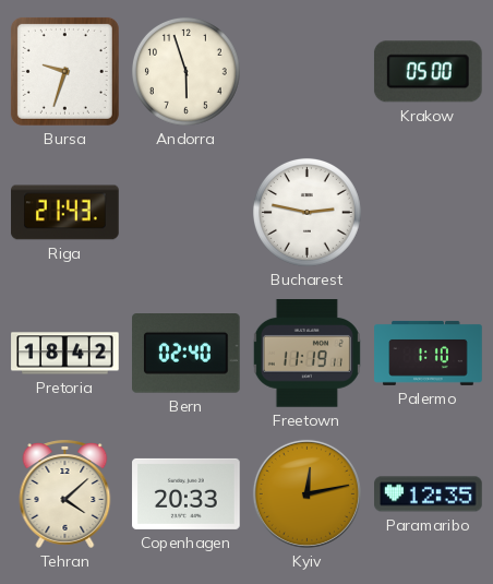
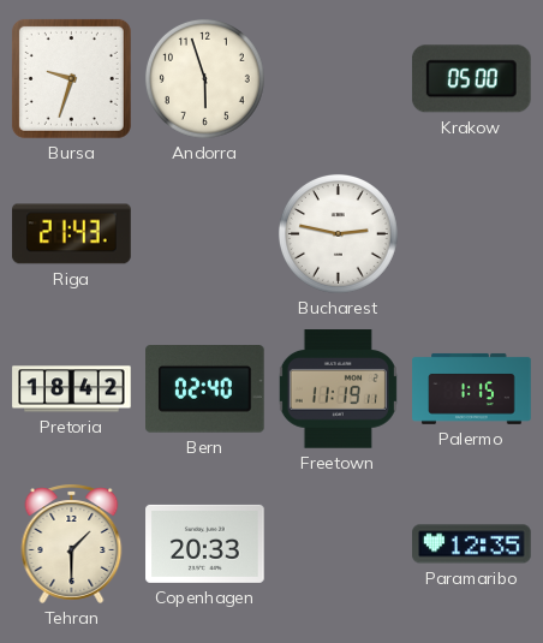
Palermo: 1:10 -> 1:15 (472, 388)
Tehran: 4:08 -> 1:30 (72, 543)
Kyiv: 12:13 -> none (306, 493)
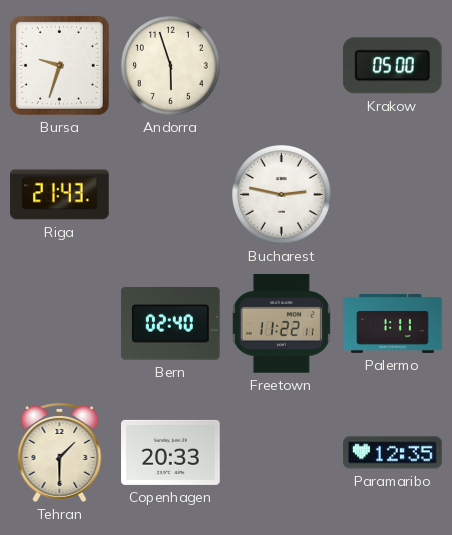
Pretoria: 18:42 -> none (72, 389)
Freetown: 11:19 -> 11:22 (281, 324)
Palermo: 1:15 -> 1:11 (393, 323)
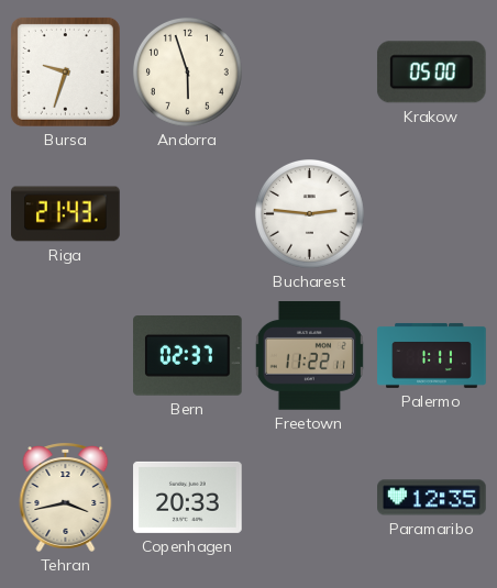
Bucharest: 2:47 -> 2:46 (309, 213)
Bern: 02:40 -> 02:37 (188, 356)
Tehran: 1:30 -> 3:43 (66, 497)
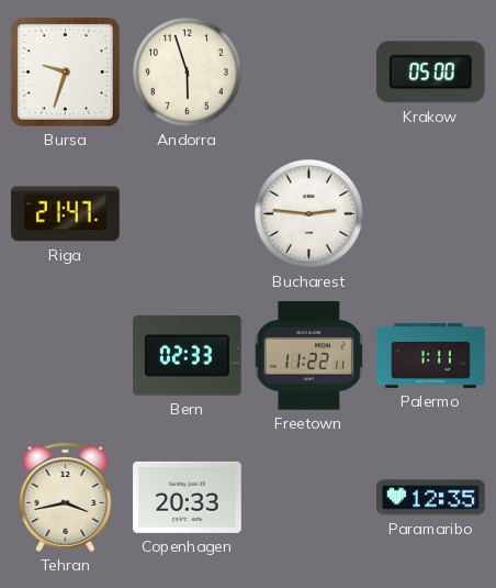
Riga: 21:43 -> 21:47 (66, 214)
Bern: 02:37 -> 02:33 (188, 356)
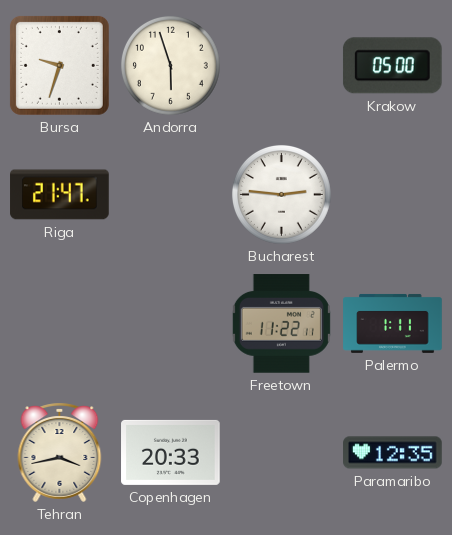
Bern: 02:33 -> none (188, 356)
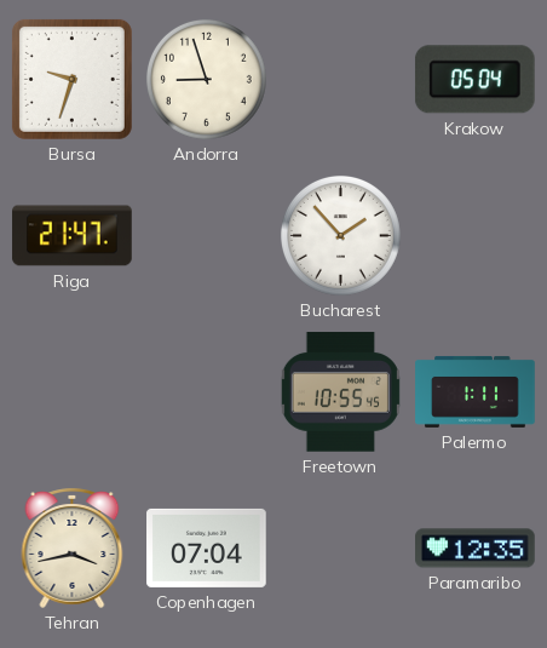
Andorra: 5:57 -> 8:57 (206, 79)
Krakow: 05:00 -> 05:04 (474, 80)
Bucharest: 2:46 -> 1:53 (340, 235)
Freetown: 11:22 -> 10:55 (340, 392)
Copenhagen: 20:33 -> 07:04 (207, 547)
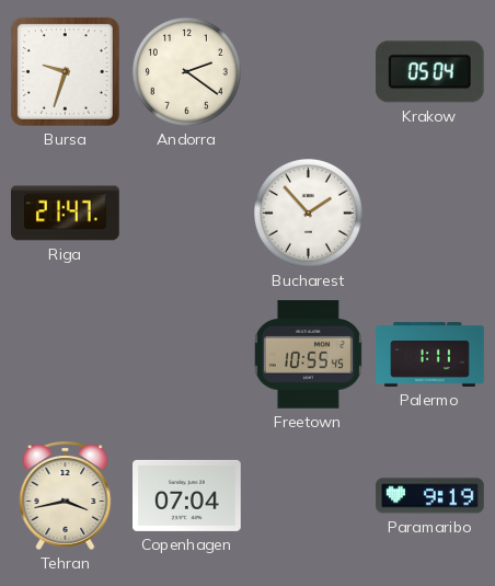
Andorra: 8:57 -> 2:21 (186, 71)
Paramaribo: 12:35 -> 9:19 (430, 496)
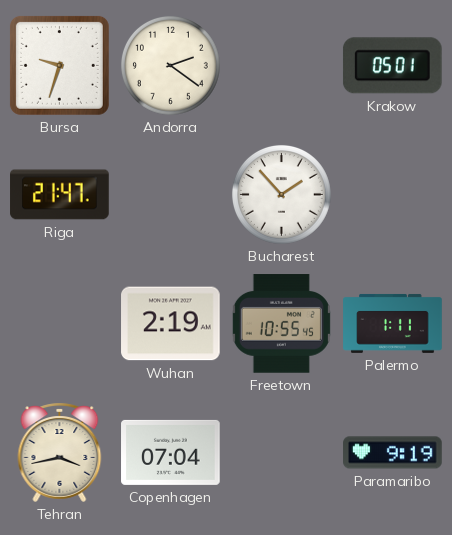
Krakow: 05:04 -> 05:01 (392, 66)
Wuhan: none -> 2:19 (171, 324)
